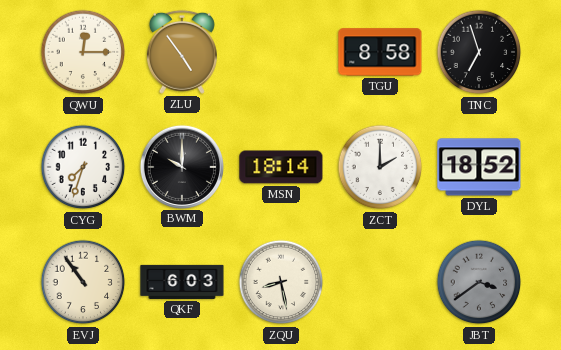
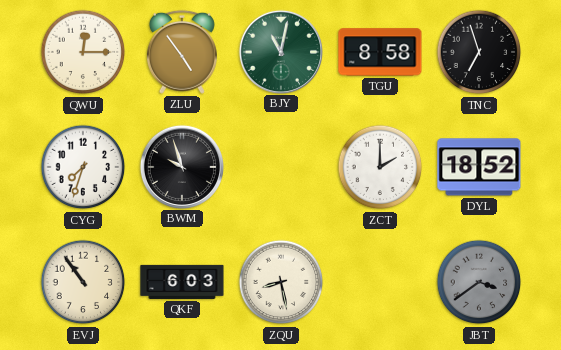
BJY: none -> 11:02 (280, 51)
BWM: 10:00 -> 9:57 (181, 166)
MSN: 18:14 -> none (281, 167)
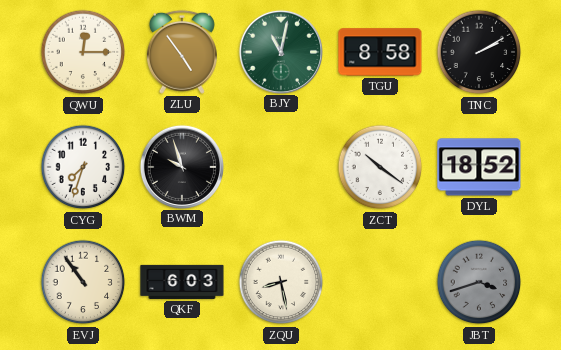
TNC: 6:57 -> 2:10 (479, 52)
ZCT: 2:00 -> 10:21 (380, 167)
JBT: 3:39 -> 3:42 (479, 282)
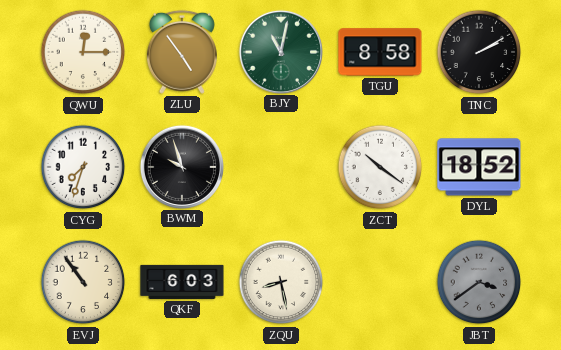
JBT: 3:42 -> 3:39 (479, 282)
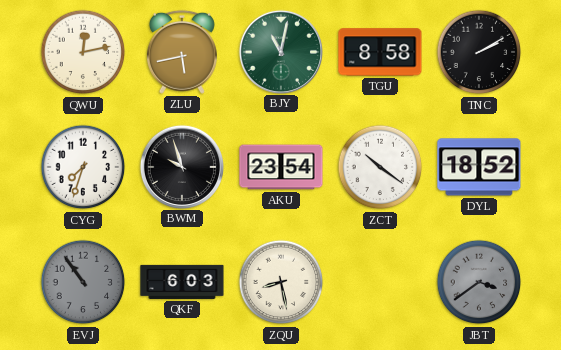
QWU: 12:15 -> 12:13 (83, 52)
ZLU: 4:54 -> 5:43 (182, 52)
AKU: none -> 23:54 (281, 167)
EVJ dial: cream -> grey (83, 282)
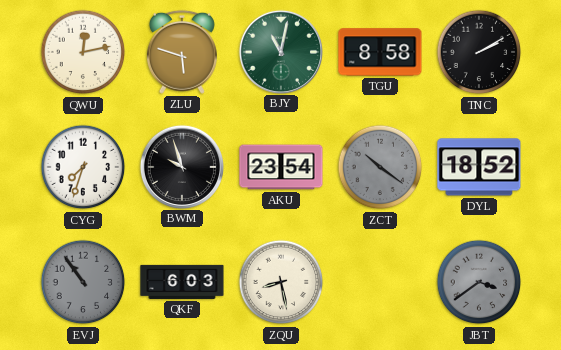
ZLU: 5:43 -> 5:48 (182, 52)
ZCT dial: white -> grey (380, 167)
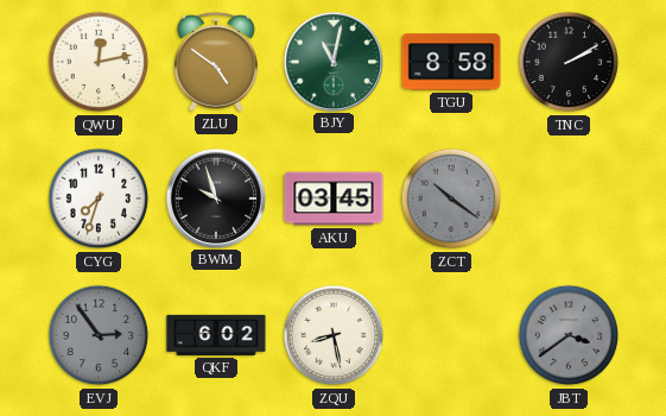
ZLU: 5:48 -> 4:51 (216, 62)
AKU: 23:54 -> 03:45 (334, 198)
DYL: 18:52 -> none (479, 167)
EVJ: 10:54 -> 2:54 (99, 335)
QKF: 6:03 -> 6:02 (216, 335)
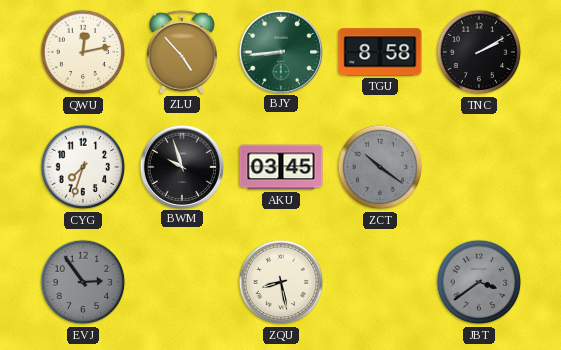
ZLU: 4:51 -> 4:53 (182, 52)
BJY: 11:02 -> 8:44 (280, 51)
QKF: 6:02 -> none (216, 335)
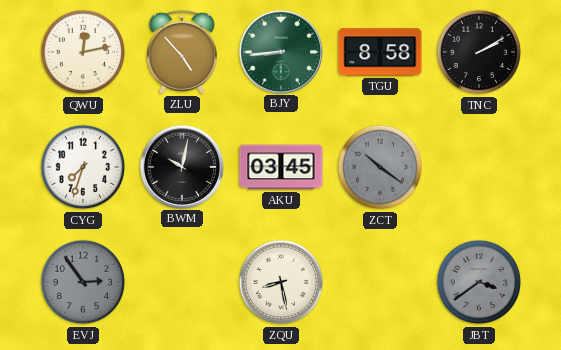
BWM: 9:57 -> 10:02 (181, 166)
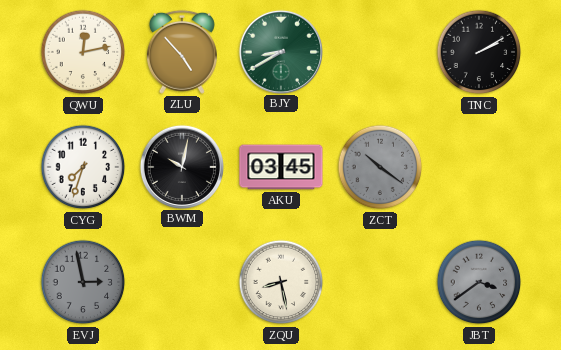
BJY: 8:44 -> 8:40 (280, 51)
TGU: 8:58 -> none (380, 52)
EVJ: 2:54 -> 2:58 (83, 282)
